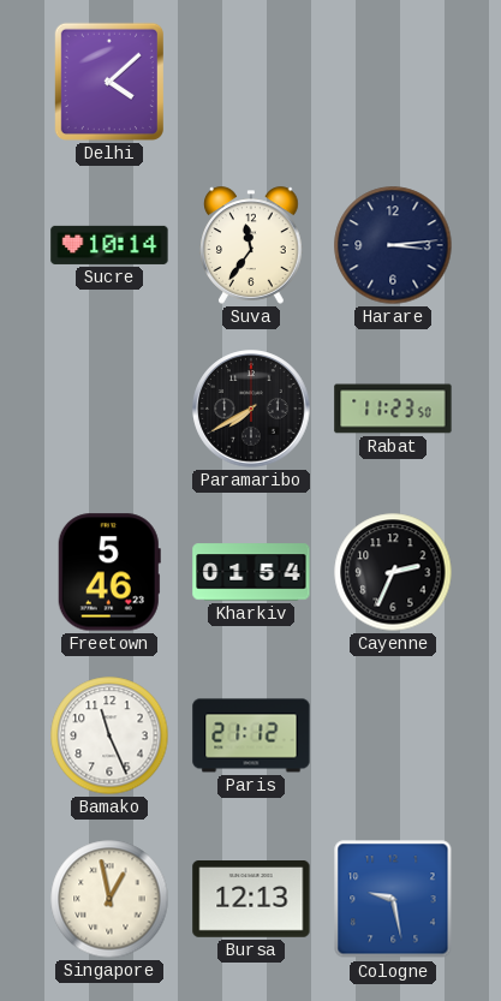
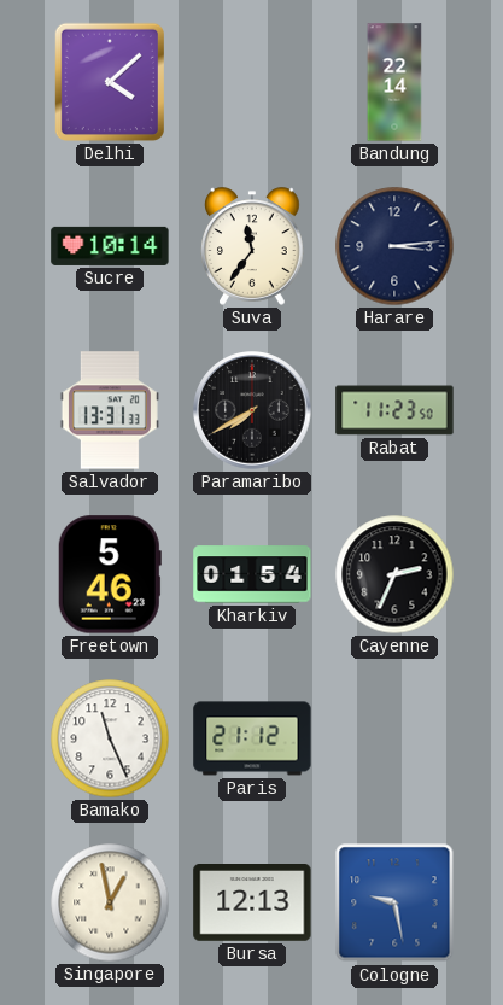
Bandung: none -> 22:14 (394, 82)
Salvador: none -> 13:31 (110, 410)
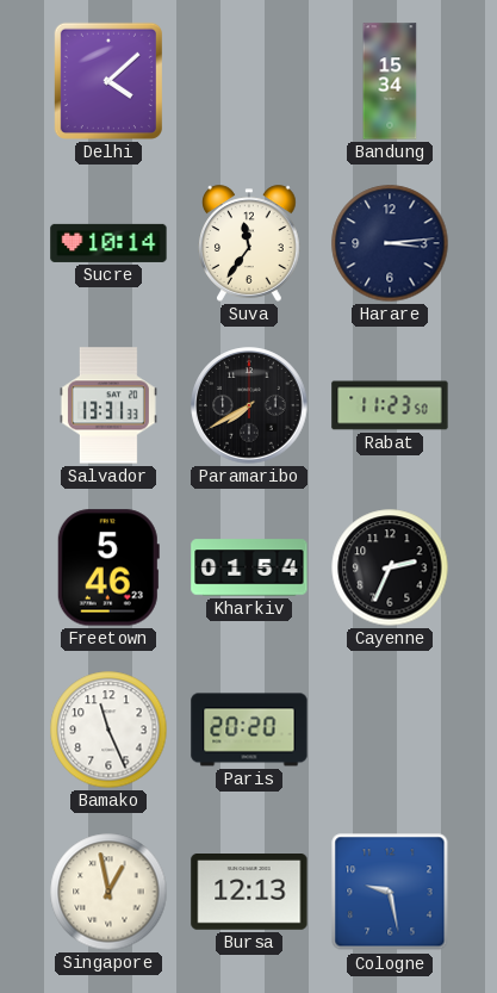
Bandung: 22:14 -> 15:34 (390, 81)
Paris: 21:12 -> 20:20 (249, 730)
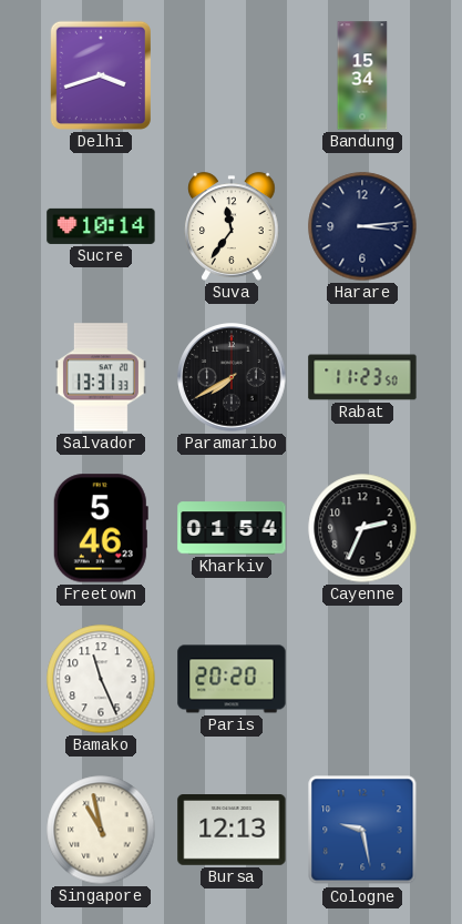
Delhi: 4:08 -> 3:42 (101, 75)
Singapore: 12:58 -> 10:58 (101, 830)
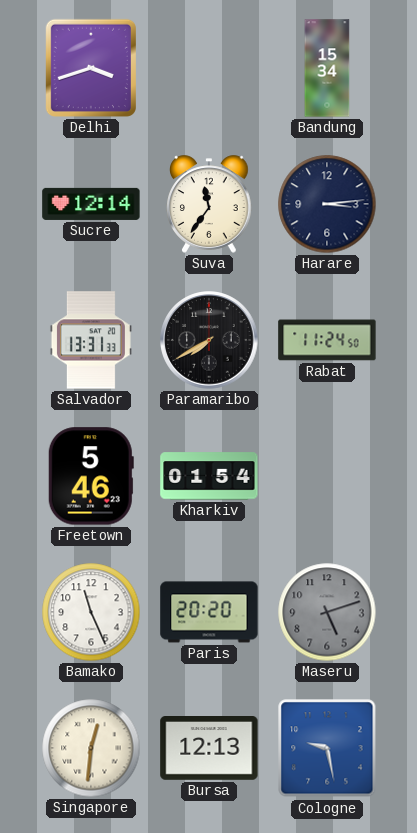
Sucre: 10:14 -> 12:14 (91, 204)
Rabat: 11:23 -> 11:24 (327, 340)
Cayenne: 2:34 -> none (362, 528)
Maseru: none -> 5:12 (327, 612)
Singapore: 10:58 -> 12:31 (91, 748)
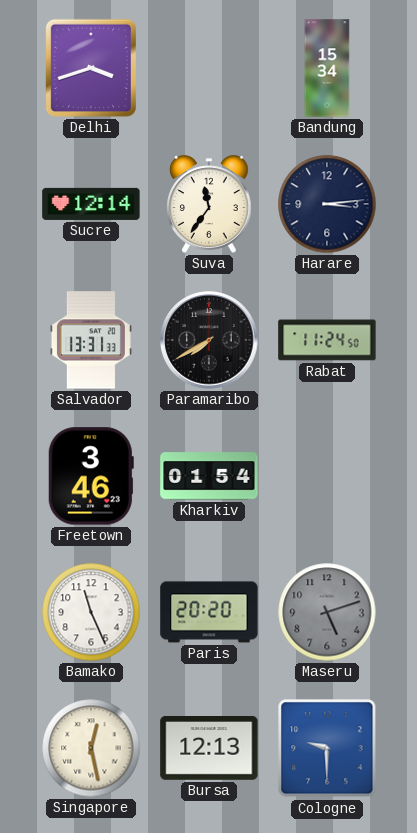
Freetown: 5:46 -> 3:46 (91, 476)
Singapore: 12:31 -> 12:28 (91, 748)
Cologne: 9:28 -> 9:30 (327, 748)
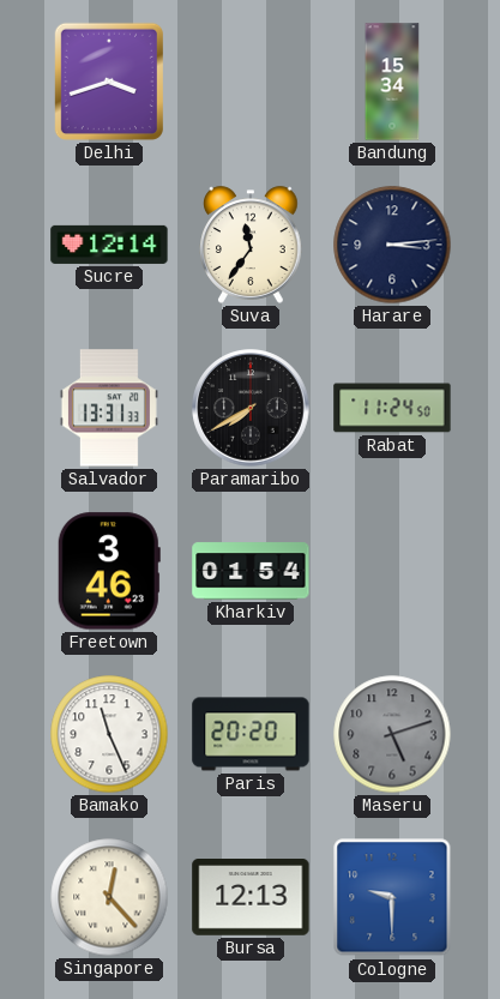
Singapore: 12:28 -> 12:23 (109, 897)
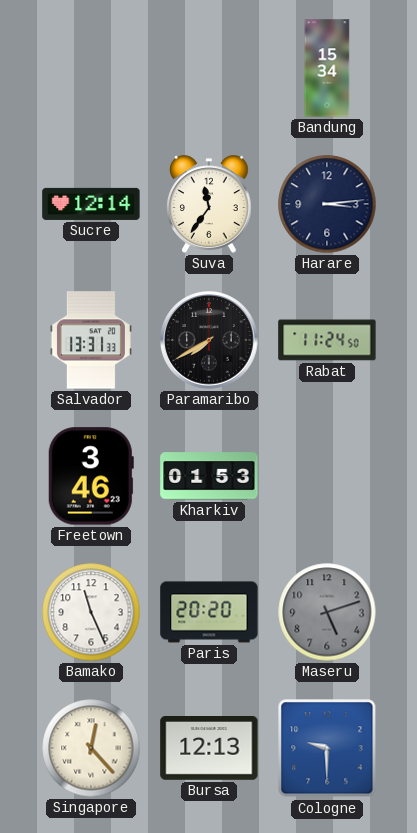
Delhi: 3:42 -> none (109, 82)
Kharkiv: 01:54 -> 01:53 (209, 476)
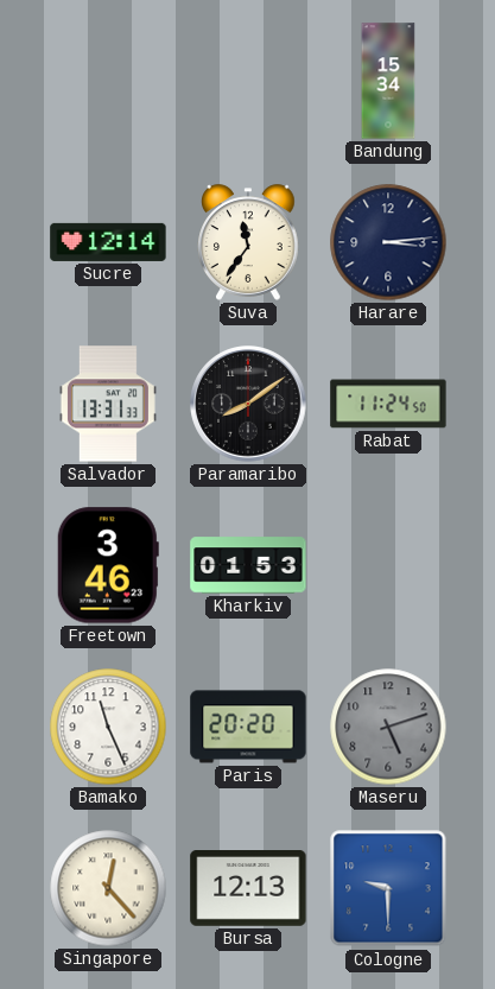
Paramaribo: 7:40 -> 8:09 (248, 404)
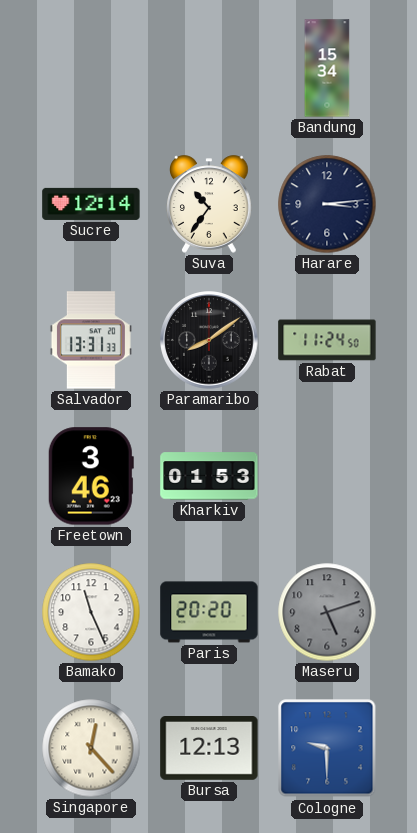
Suva: 11:36 -> 10:36 (209, 204)
